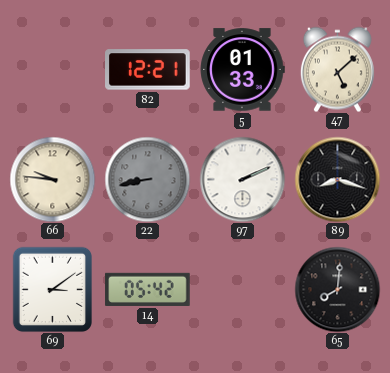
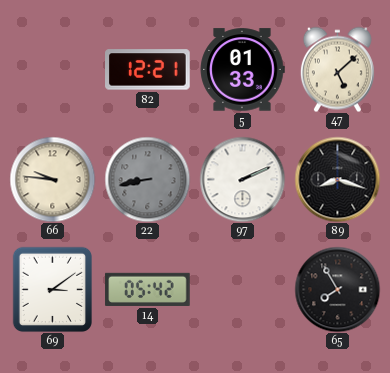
65: 8:01 -> 7:55 (337, 289)
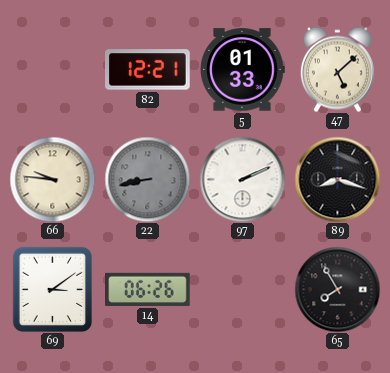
14: 05:42 -> 06:26 (148, 289)
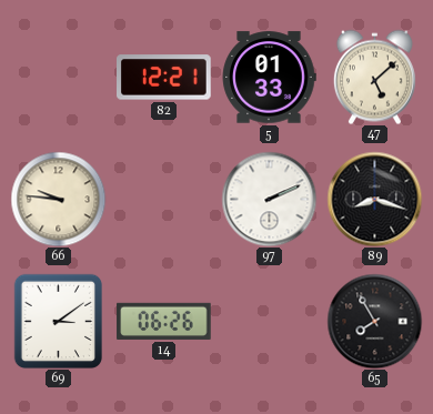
22: 8:43 -> none (147, 179)
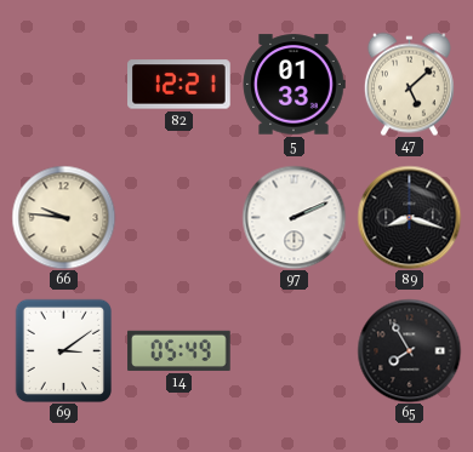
14: 06:26 -> 05:49 (179, 350)
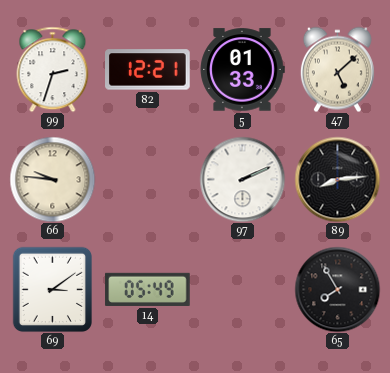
99: none -> 2:33 (53, 69)
89: 8:18 -> 8:14 (337, 179)
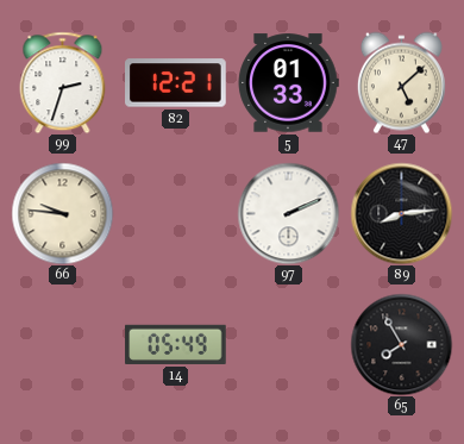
69: 3:09 -> none (52, 289)
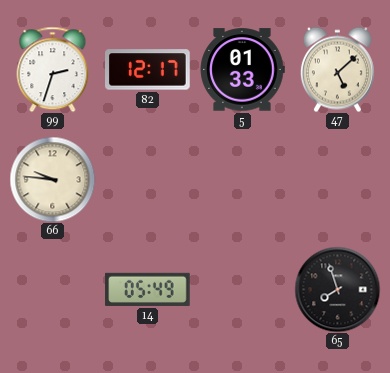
82: 12:21 -> 12:17 (148, 70)
97: 2:11 -> none (288, 213)
89: 8:14 -> none (401, 213)
65: 7:55 -> 7:57 (337, 289)
